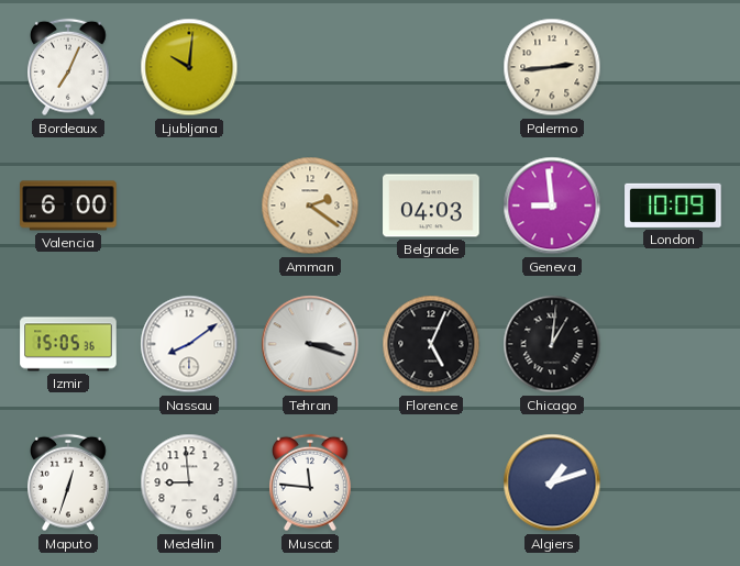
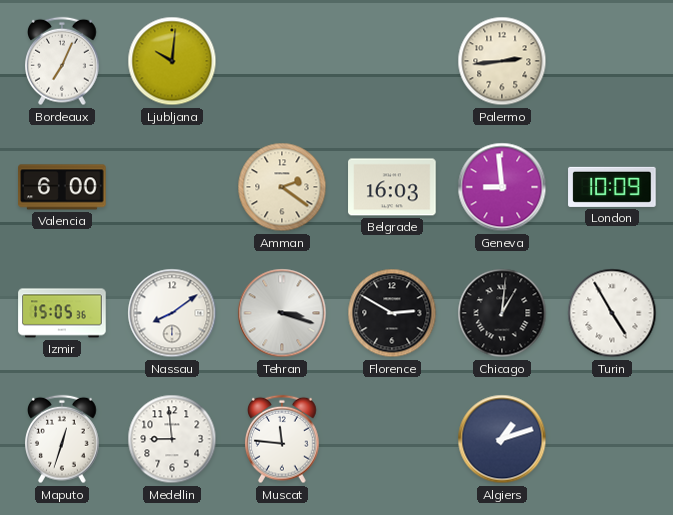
Belgrade: 04:03 -> 16:03 (392, 187)
Florence: 5:04 -> 2:50 (392, 313)
Turin: none -> 4:55 (612, 313)
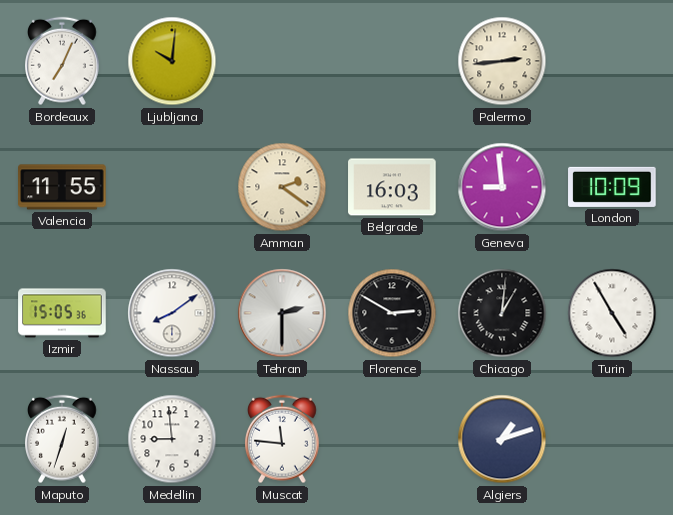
Valencia: 6:00 -> 11:55 (62, 187)
Tehran: 3:18 -> 2:30 (282, 313)
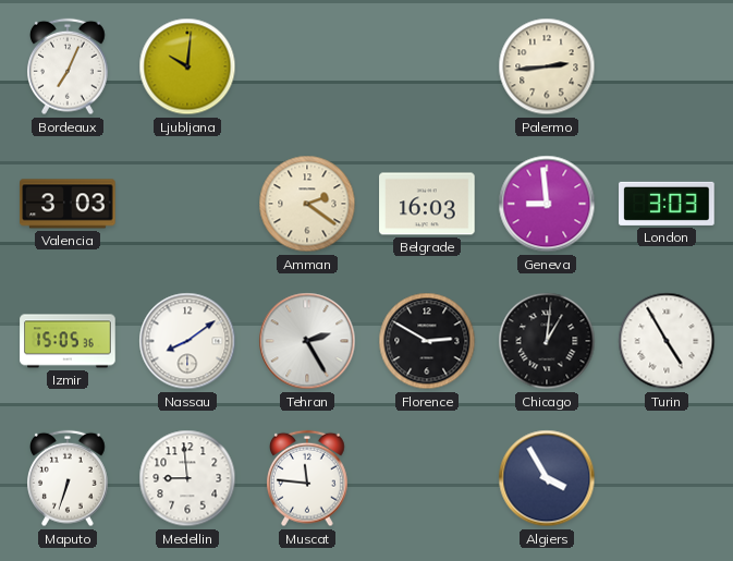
Valencia: 11:55 -> 3:03 (68, 204)
London: 10:09 -> 3:03 (667, 204)
Tehran: 2:30 -> 2:25 (307, 341)
Maputo: 12:33 -> 6:33 (69, 478)
Algiers: 1:12 -> 3:55 (547, 478)
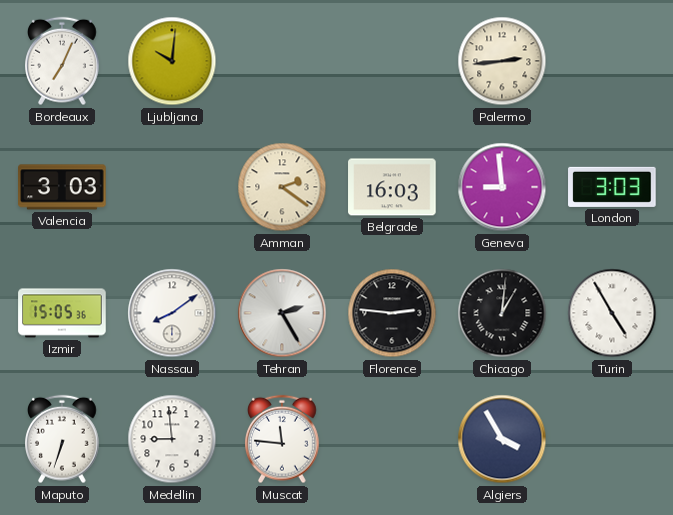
Florence: 2:50 -> 2:46 (392, 313)
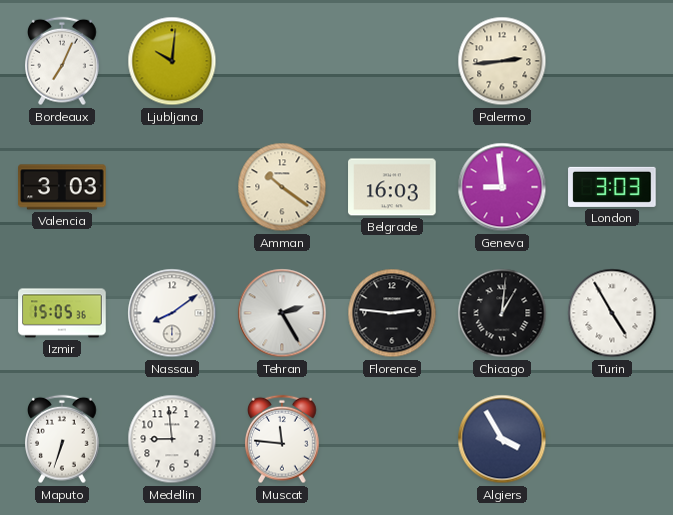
Amman: 2:21 -> 10:21 (282, 187)
